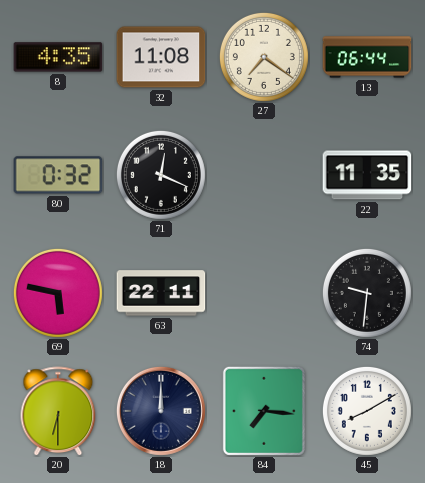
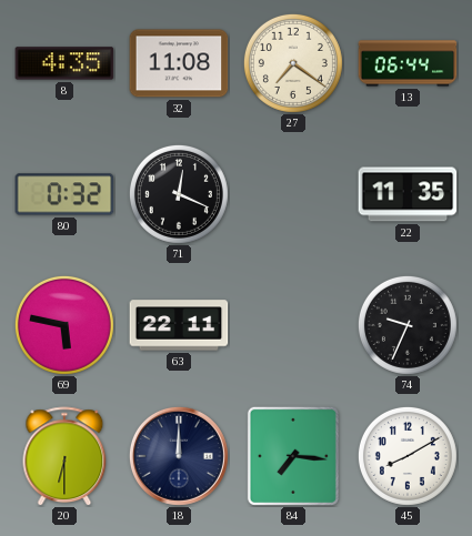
74: 9:31 -> 9:34 (408, 325)
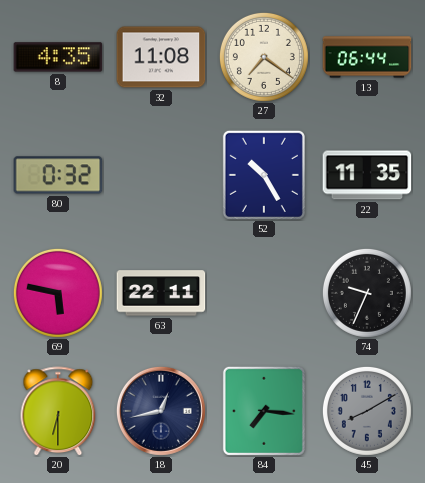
71: 12:19 -> none (179, 194)
52: none -> 10:25 (264, 175)
18: 12:00 -> 12:43 (161, 411)
45 dial: white -> grey (367, 411)
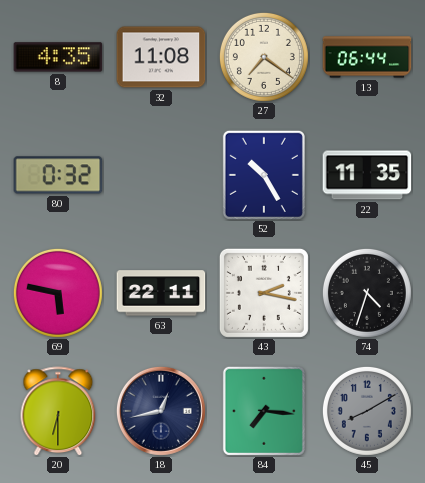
43: none -> 2:17 (264, 293)
74: 9:34 -> 4:33 (367, 293)
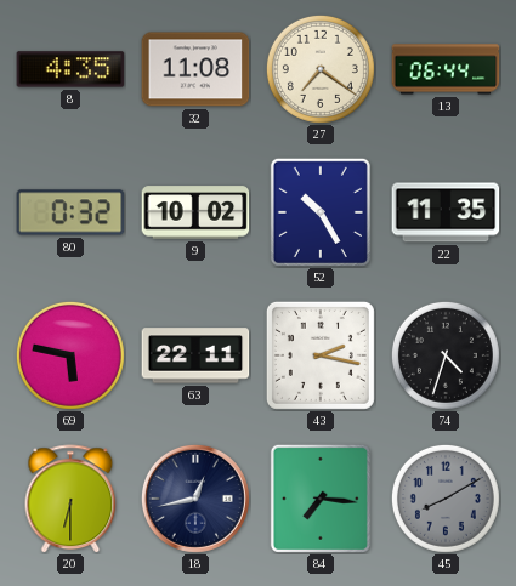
9: none -> 10:02 (195, 212)
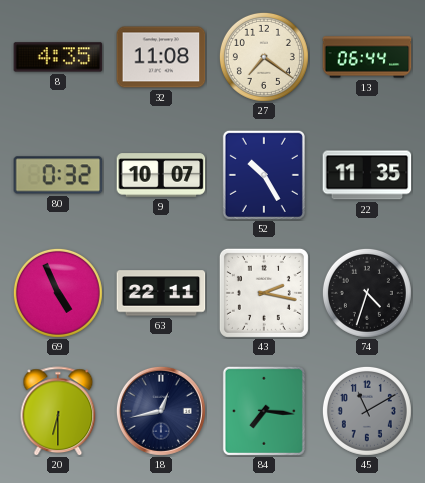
9: 10:02 -> 10:07 (161, 175)
69: 5:47 -> 4:56 (58, 293)
45: 8:10 -> 11:10 (367, 411)
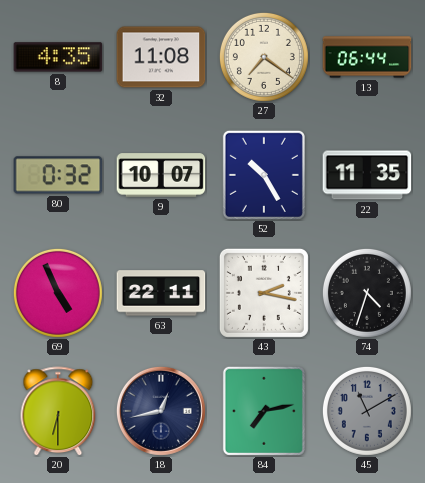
84: 7:16 -> 7:13 (264, 411)
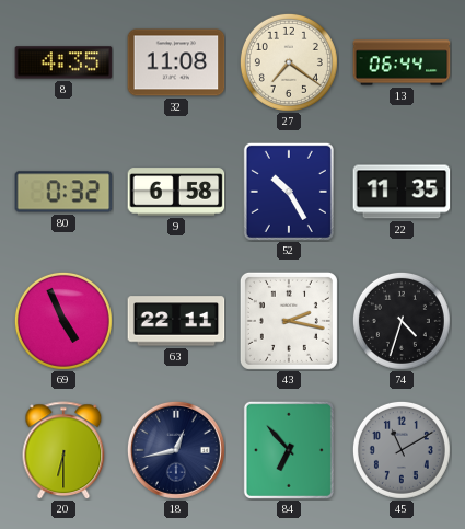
9: 10:07 -> 6:58 (176, 192)
84: 7:13 -> 6:53 (289, 450)
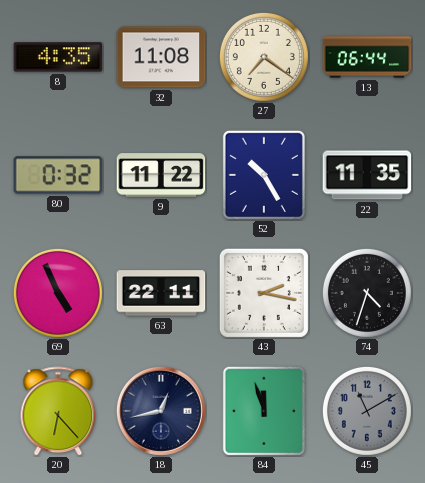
9: 6:58 -> 11:22 (161, 175)
20: 6:30 -> 6:23 (58, 411)
84: 6:53 -> 11:57 (264, 411)
